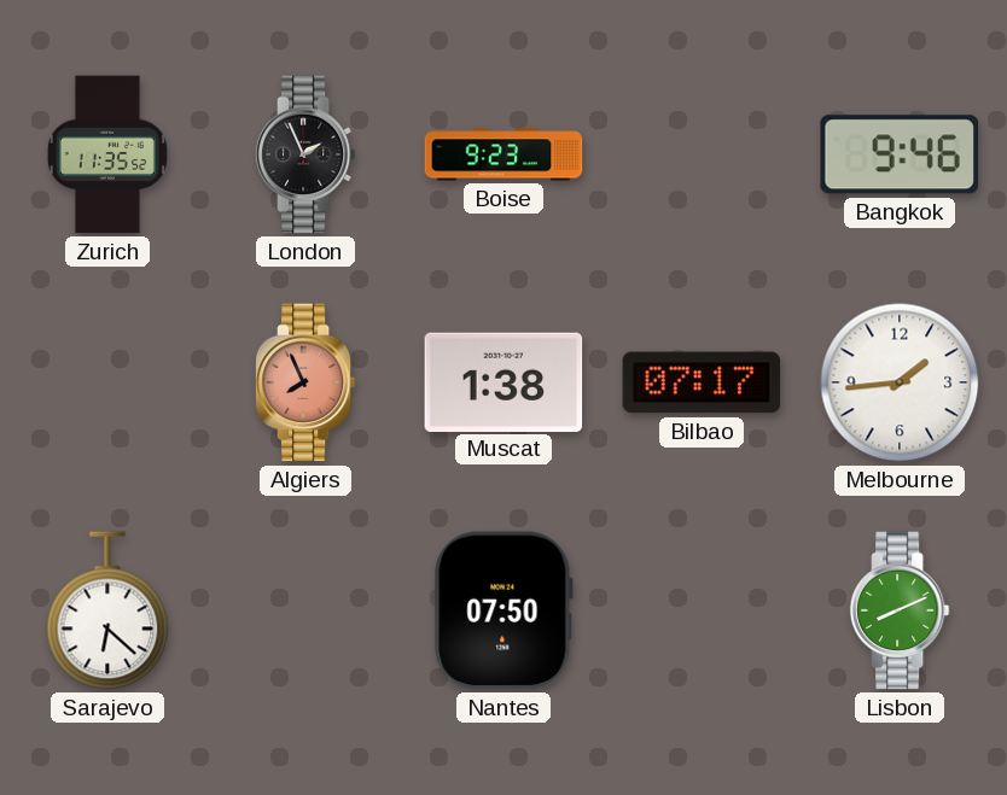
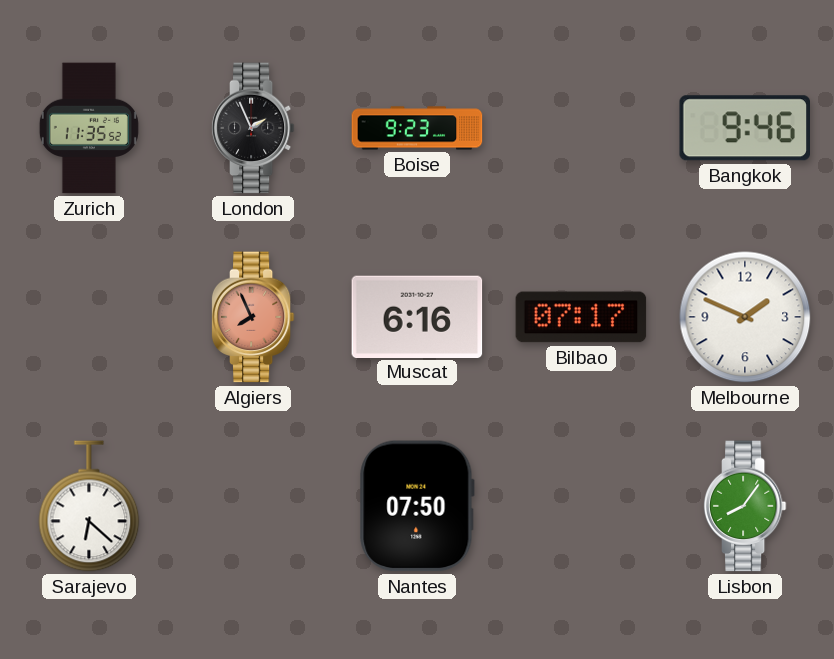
Muscat: 1:38 -> 6:16 (417, 316)
Melbourne: 1:44 -> 1:49 (745, 317)
Lisbon: 8:11 -> 8:06 (745, 506)
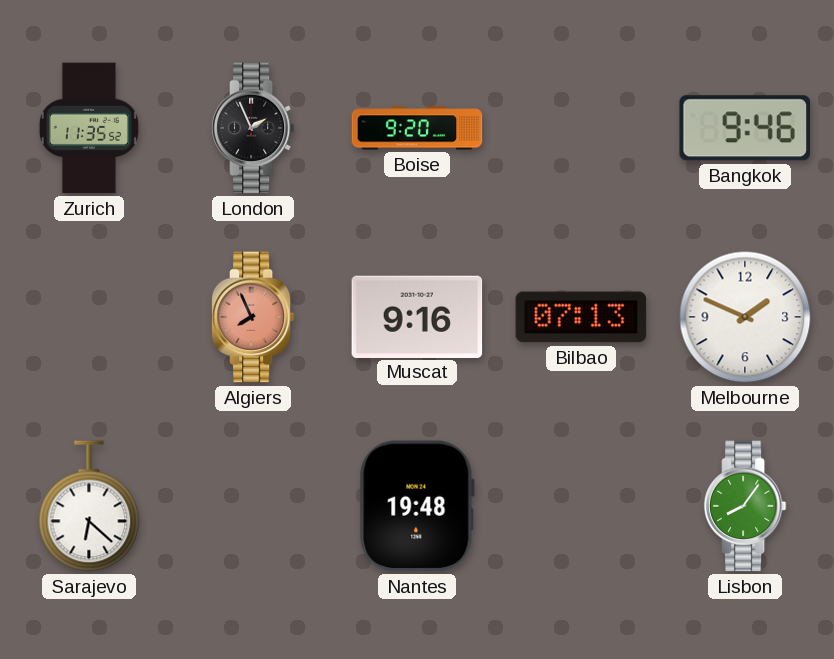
Boise: 9:23 -> 9:20 (417, 128)
Muscat: 6:16 -> 9:16 (417, 316)
Bilbao: 07:17 -> 07:13 (581, 317)
Nantes: 07:50 -> 19:48 (417, 506)
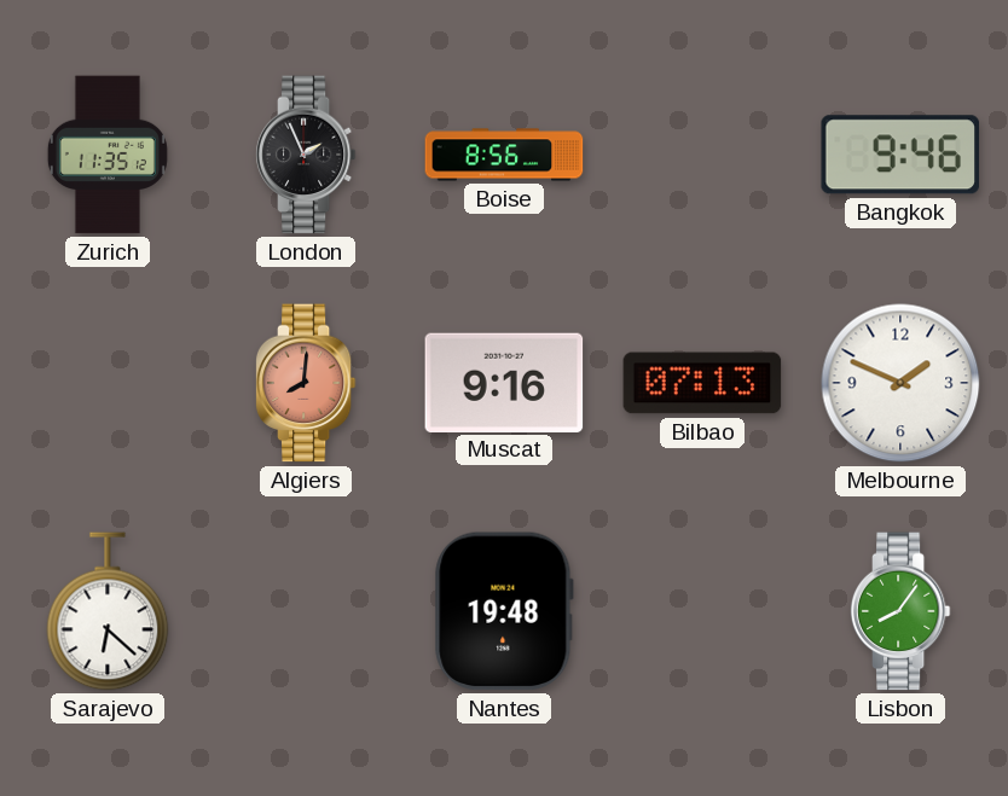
Zurich: 11:35:52 -> 11:35:12 (108, 155)
Boise: 9:20 -> 8:56 (504, 155)
Algiers: 7:56 -> 8:01 (306, 383)
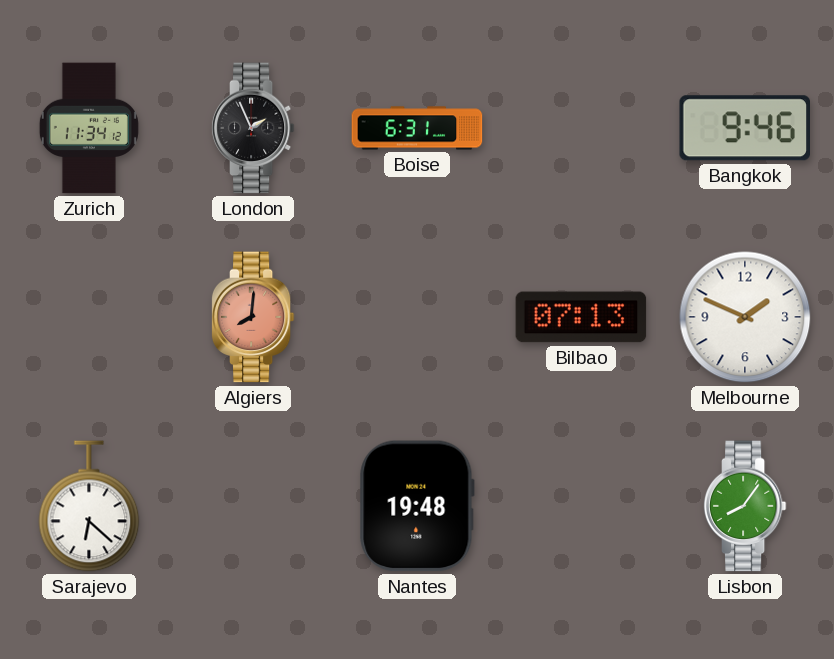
Zurich: 11:35 -> 11:34 (89, 128)
Boise: 8:56 -> 6:31 (417, 128)
Muscat: 9:16 -> none (504, 382)
